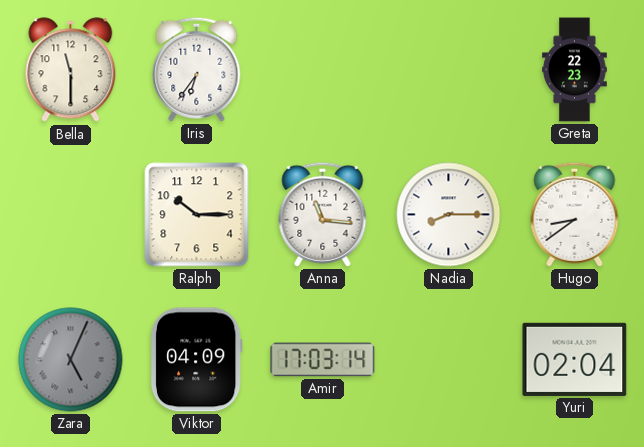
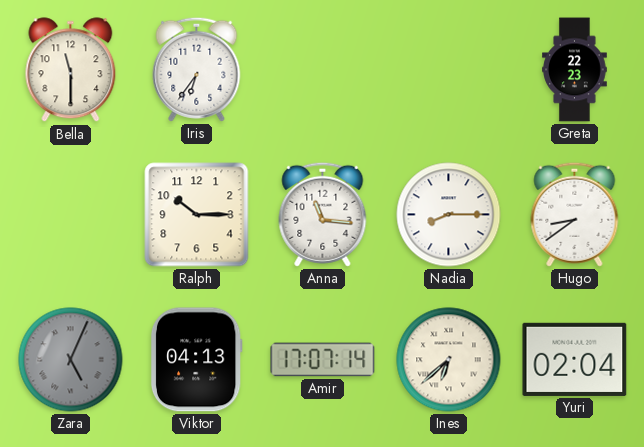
Viktor: 04:09 -> 04:13 (196, 360)
Amir: 17:03 -> 17:07 (323, 360)
Ines: none -> 6:38 (449, 360)
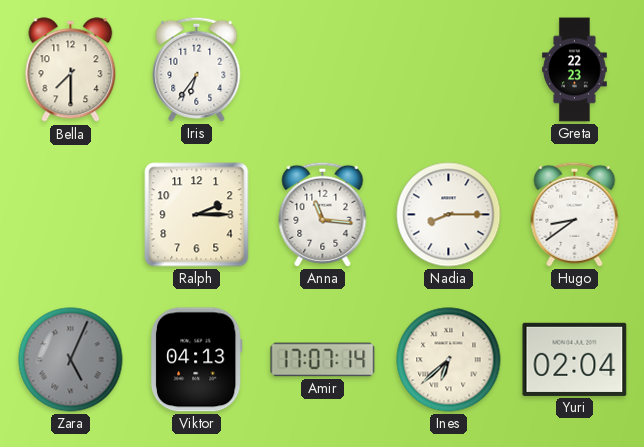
Bella: 11:30 -> 7:30 (71, 70)
Ralph: 10:15 -> 2:15 (197, 215)
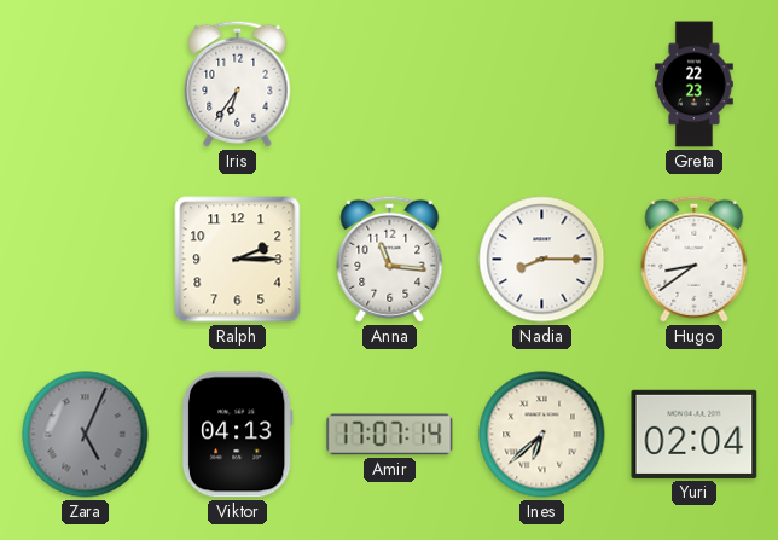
Bella: 7:30 -> none (71, 70)
